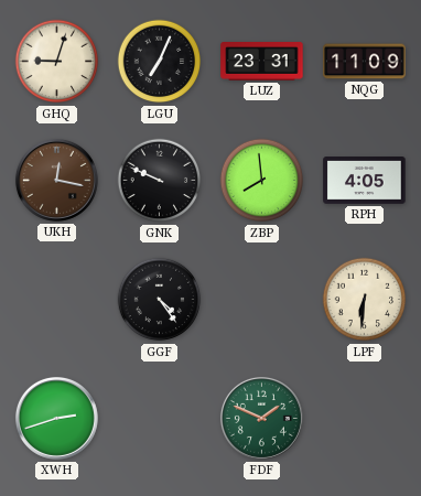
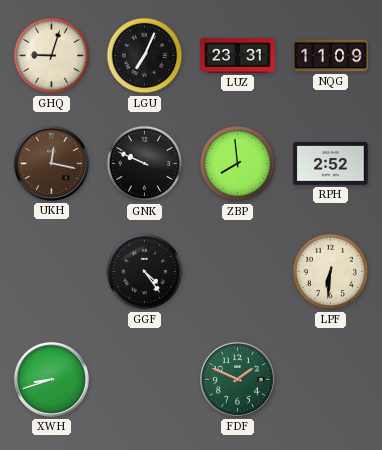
RPH: 4:05 -> 2:52 (331, 164)
XWH: 2:42 -> 8:42 (51, 379)
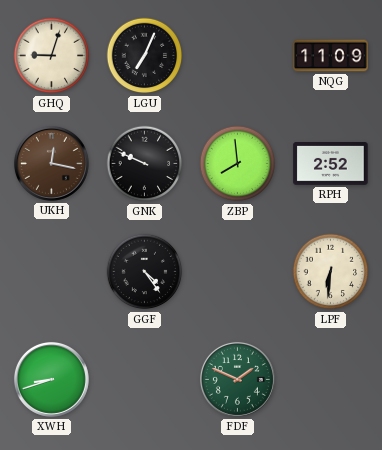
LUZ: 23:31 -> none (238, 56)
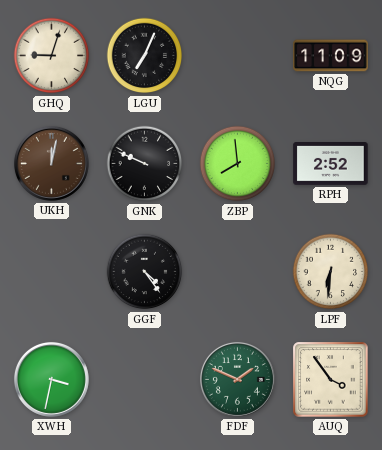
UKH: 12:17 -> 12:02 (51, 163)
XWH: 8:42 -> 3:32 (51, 379)
AUQ: none -> 3:54 (331, 380)
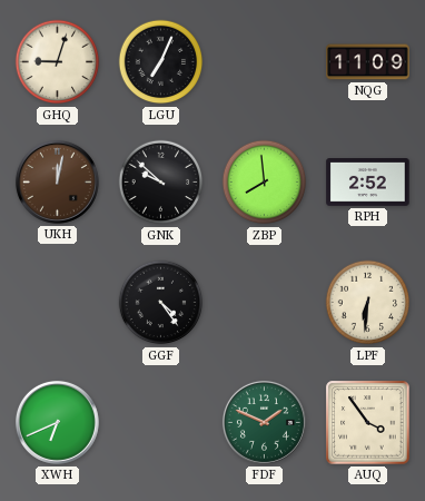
GNK: 9:49 -> 9:52 (161, 183)
XWH: 3:32 -> 6:41 (57, 422)
